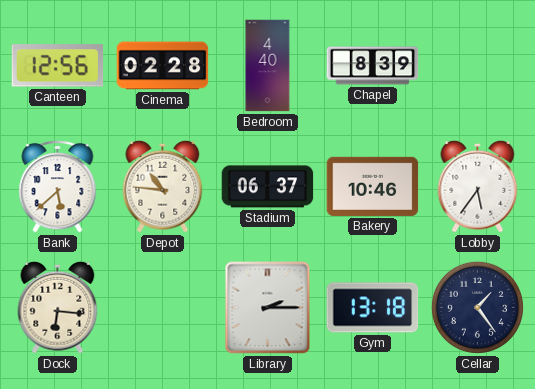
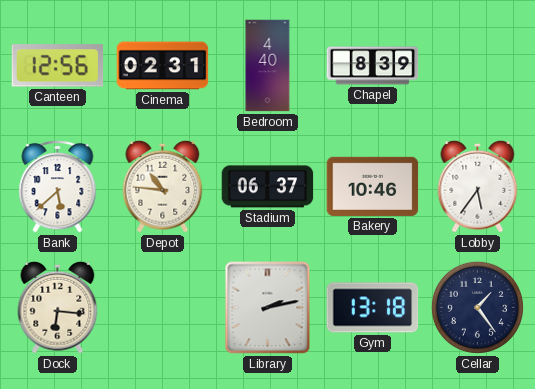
Cinema: 02:28 -> 02:31 (163, 66)
Library: 2:15 -> 2:13 (268, 308)
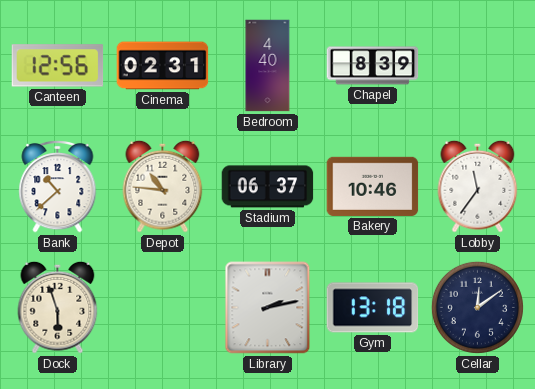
Bank: 5:38 -> 10:38 (58, 186)
Lobby: 5:36 -> 11:36 (478, 186)
Dock: 6:16 -> 5:57 (58, 307)
Cellar: 1:24 -> 12:09 (477, 307)
